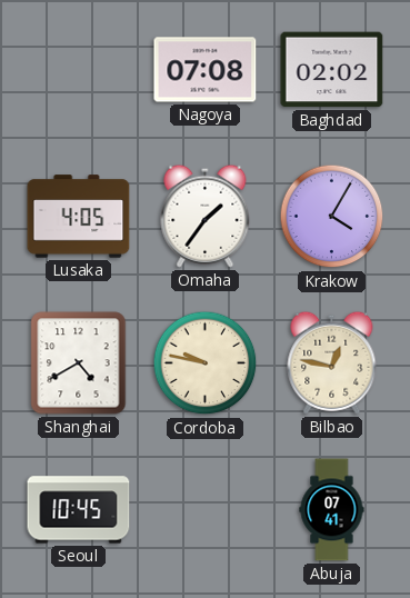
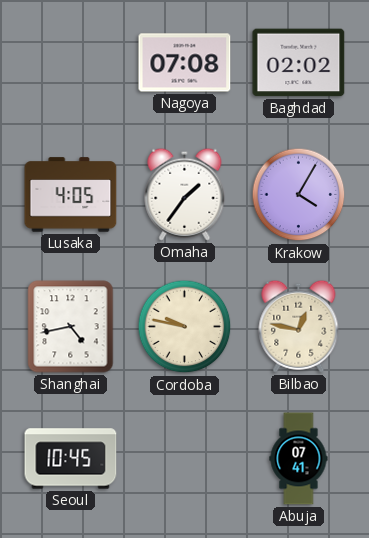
Shanghai: 4:40 -> 4:43 (71, 327)
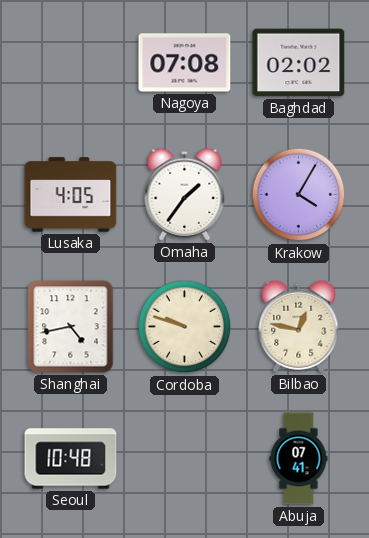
Cordoba: 9:47 -> 9:48 (185, 327)
Seoul: 10:45 -> 10:48 (71, 459)
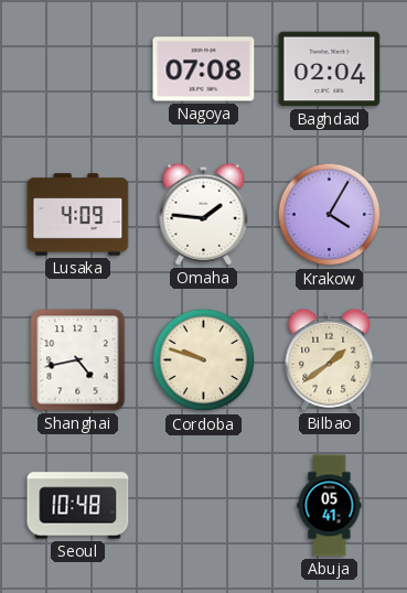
Baghdad: 02:02 -> 02:04 (330, 69)
Lusaka: 4:05 -> 4:09 (78, 215)
Omaha: 1:36 -> 1:46 (204, 214)
Bilbao: 12:47 -> 1:39 (330, 359)
Abuja: 07:41 -> 05:41 (330, 506)
